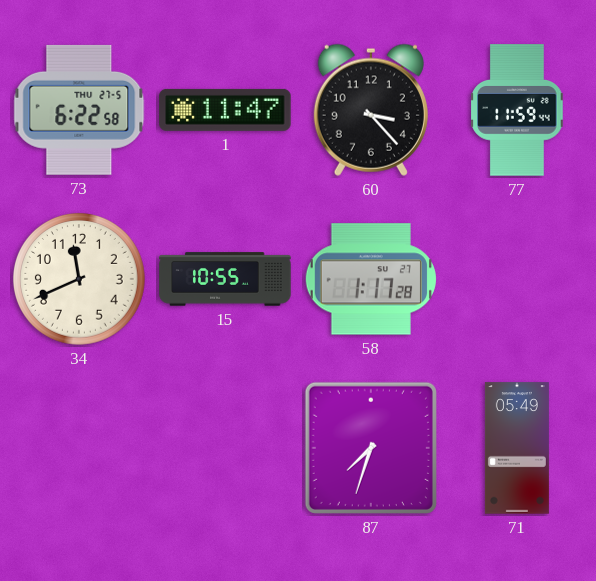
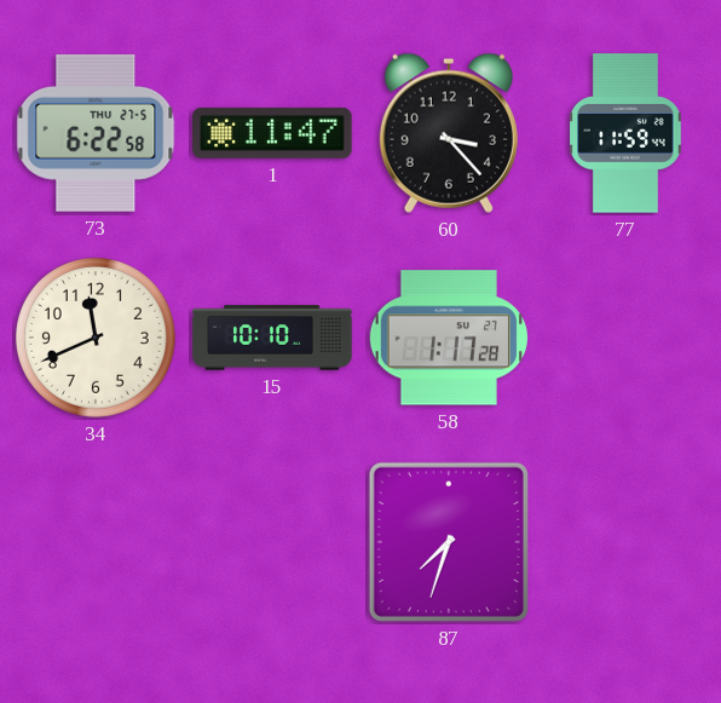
15: 10:55 -> 10:10 (272, 338)
71: 05:49 -> none (517, 448)
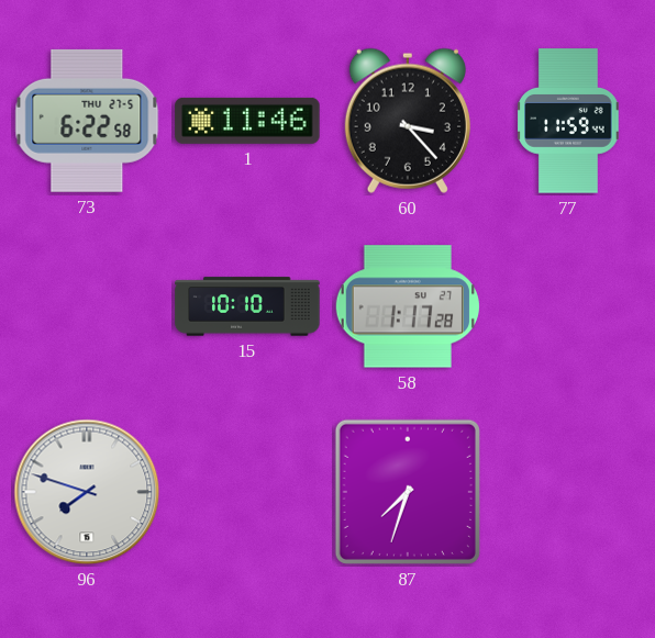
1: 11:47 -> 11:46 (247, 121)
34: 11:41 -> none (96, 338)
96: none -> 7:48 (87, 492)
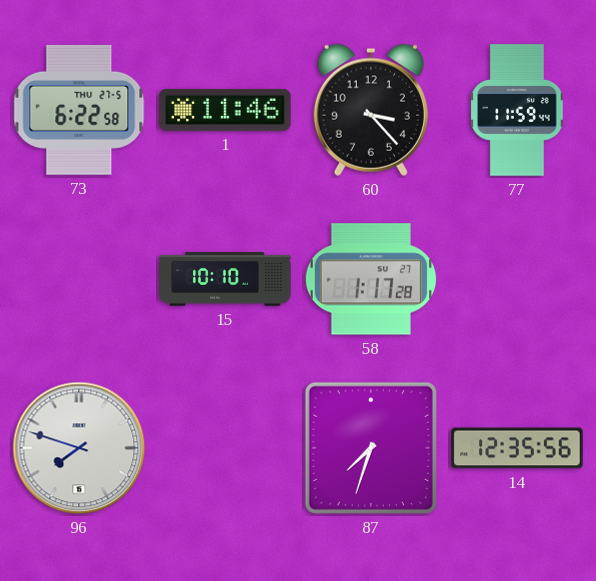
14: none -> 12:35 (517, 448)
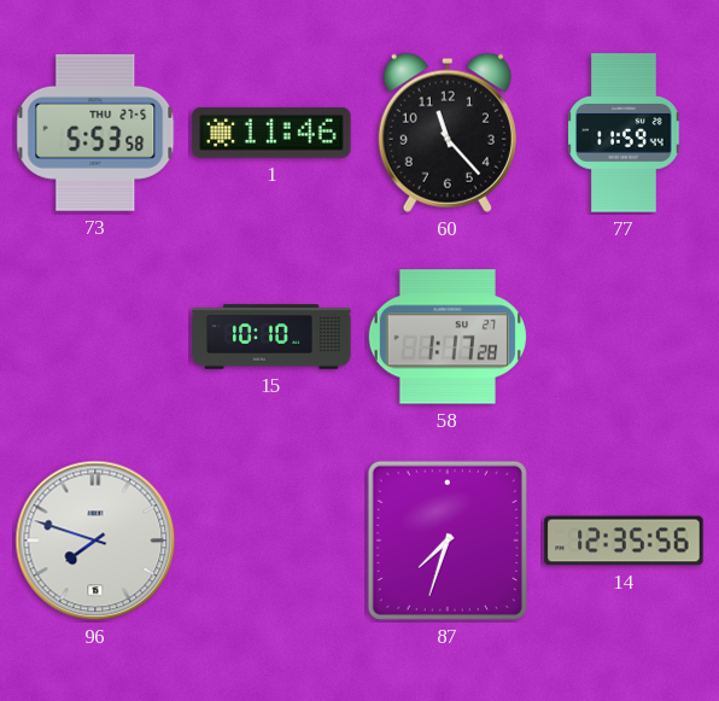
73: 6:22 -> 5:53 (95, 133)
60: 3:23 -> 11:23 (448, 133)
